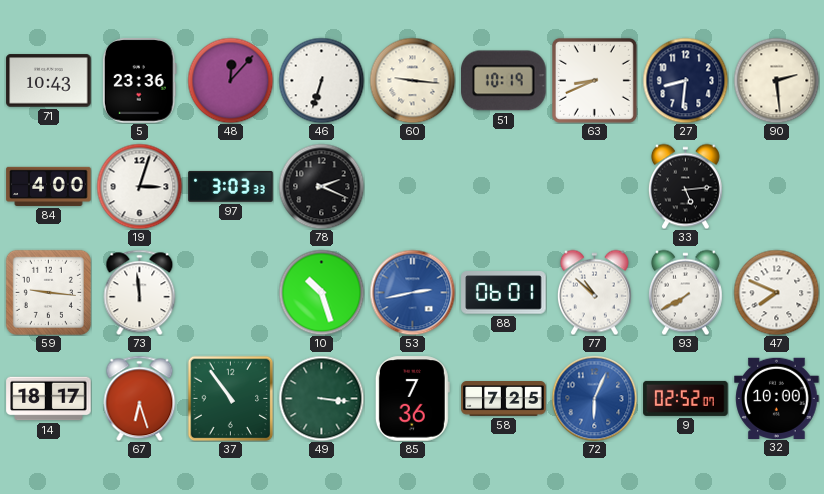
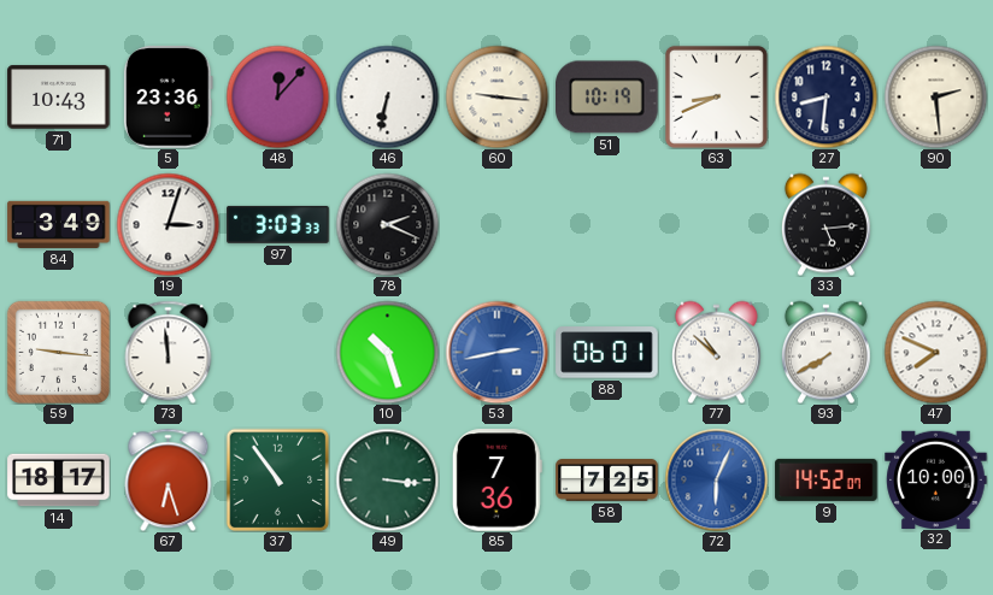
46: 6:33 -> 6:32 (387, 96)
84: 4:00 -> 3:49 (59, 224)
9: 02:52 -> 14:52 (827, 479)
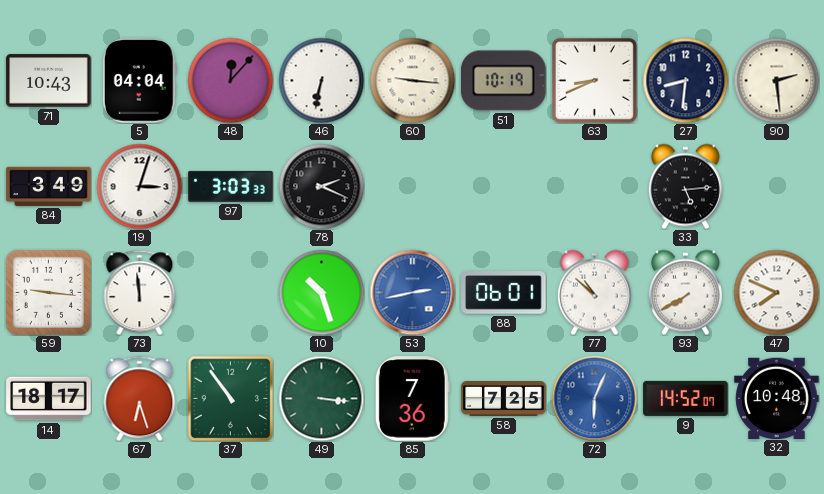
5: 23:36 -> 04:04 (139, 81)
32: 10:00 -> 10:48 (777, 398)
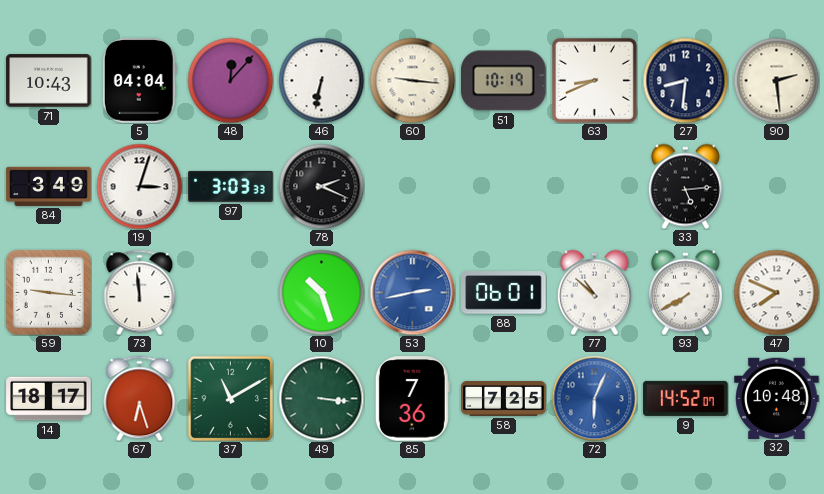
37: 10:54 -> 11:10 (230, 398)
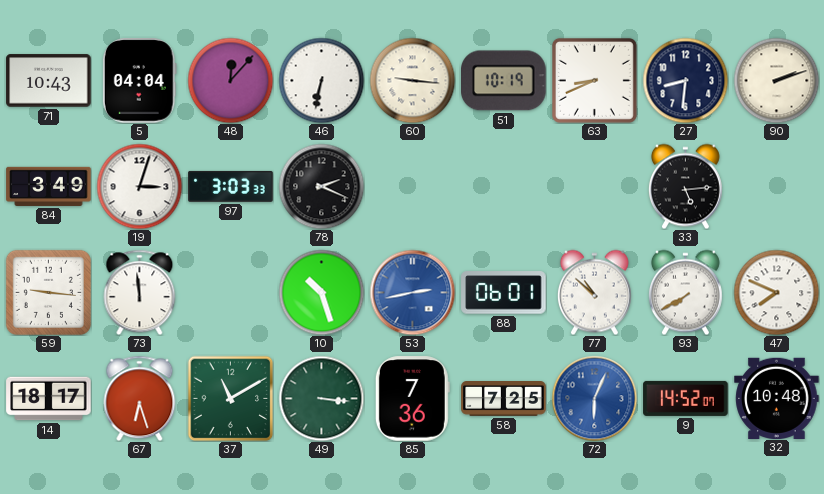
90: 2:29 -> 2:12 (776, 80)
